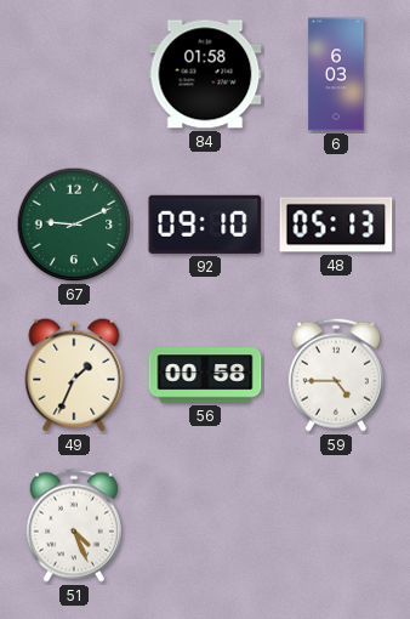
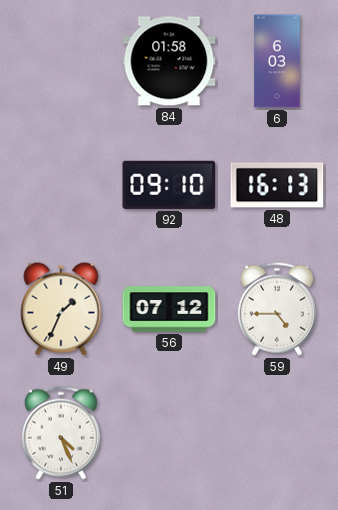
67: 9:11 -> none (74, 225)
48: 05:13 -> 16:13 (277, 185)
56: 00:58 -> 07:12 (169, 309)
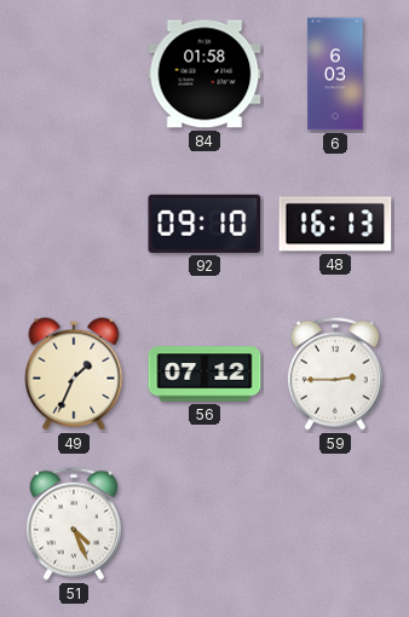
59: 4:45 -> 2:45 (335, 374)
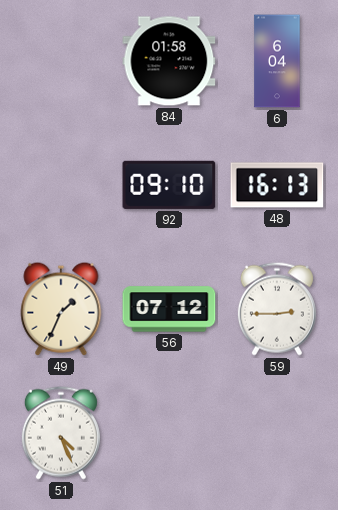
6: 6:03 -> 6:04 (277, 61)
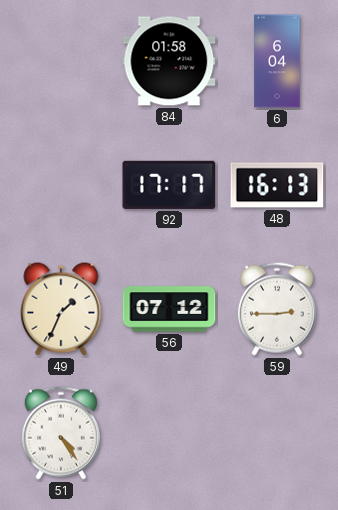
92: 09:10 -> 17:17 (169, 185)
51: 4:26 -> 4:24 (61, 433)
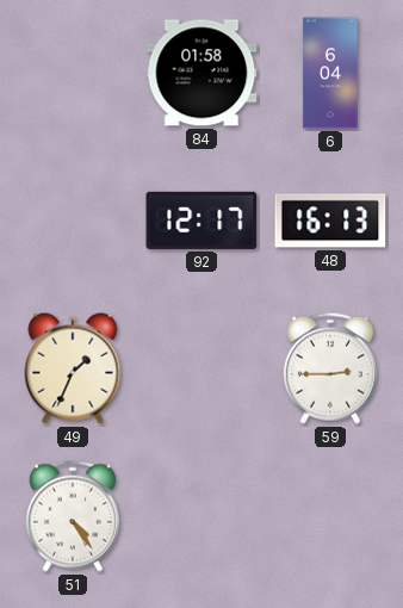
92: 17:17 -> 12:17 (201, 221)
56: 07:12 -> none (169, 309)
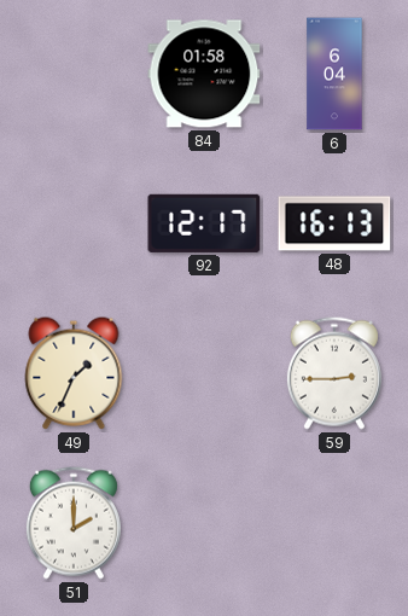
51: 4:24 -> 2:00 (74, 523)
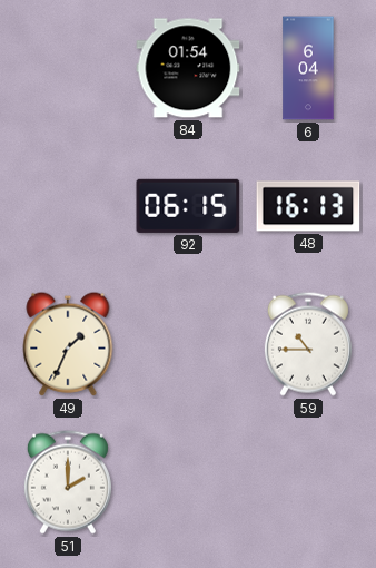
84: 01:58 -> 01:54 (188, 68)
92: 12:17 -> 06:15 (188, 206)
59: 2:45 -> 10:45 (308, 344)
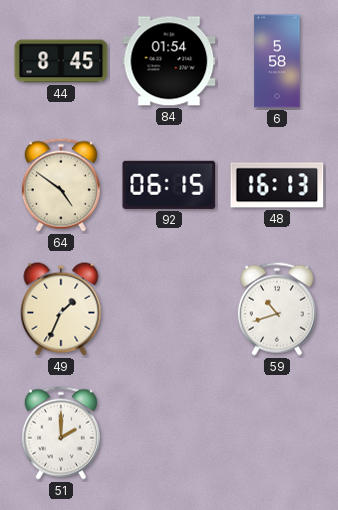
44: none -> 8:45 (61, 61)
6: 6:04 -> 5:58 (277, 61)
64: none -> 4:51 (61, 185)
59: 10:45 -> 10:42 (277, 309)
